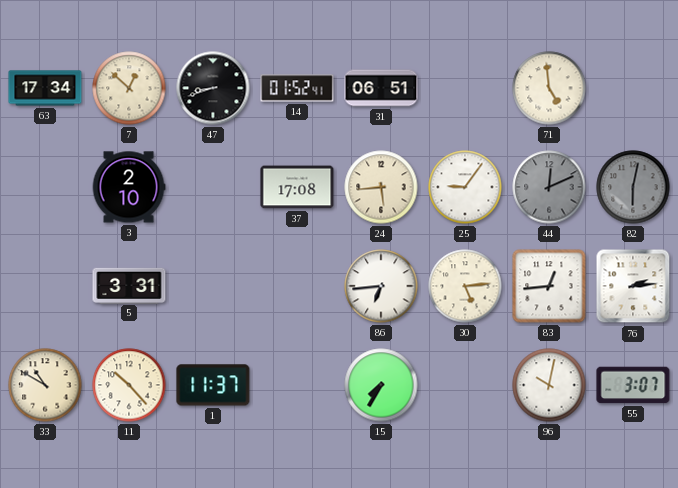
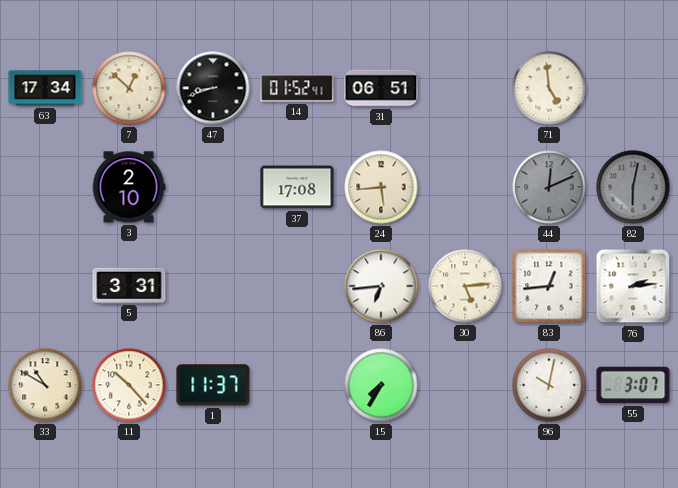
25: 9:06 -> none (465, 187)
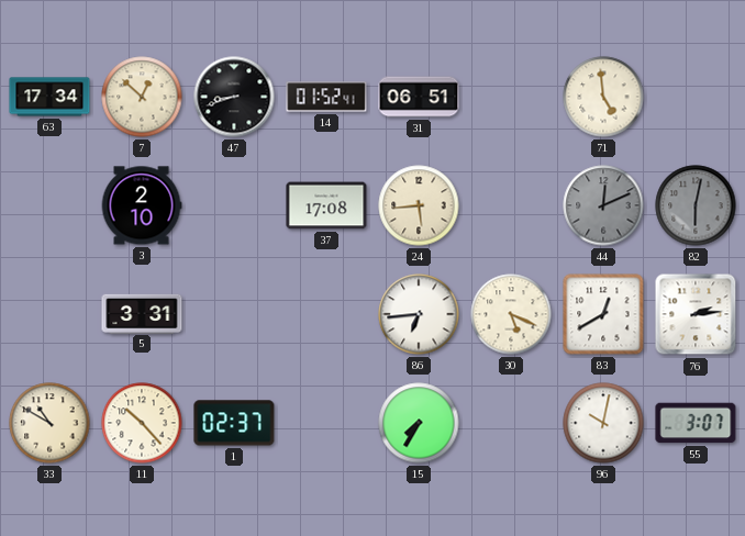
30: 5:14 -> 5:19 (511, 314)
83: 12:44 -> 12:40 (603, 314)
1: 11:37 -> 02:37 (234, 423)
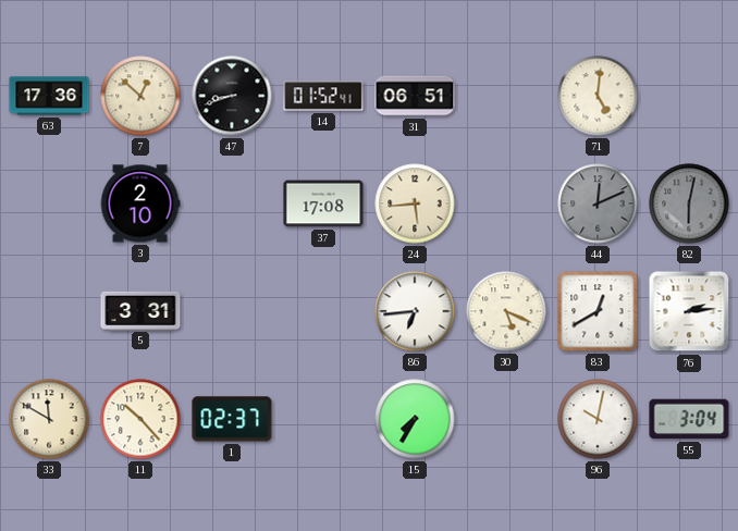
63: 17:34 -> 17:36 (49, 96)
71: 4:59 -> 5:01 (598, 96)
33: 10:50 -> 11:50 (49, 419)
55: 3:07 -> 3:04 (689, 419)
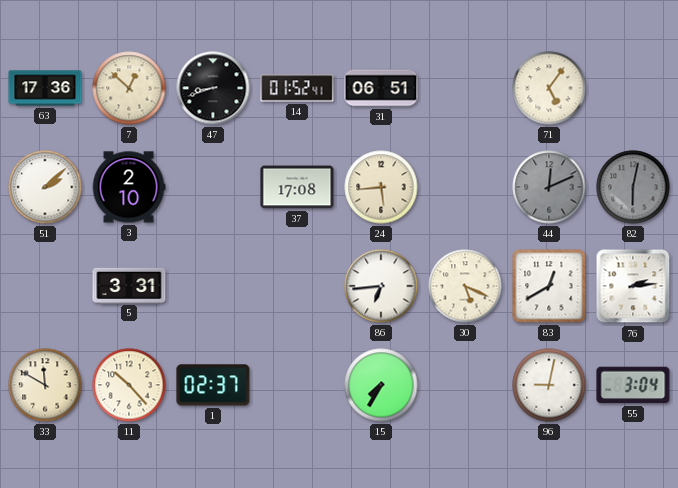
71: 5:01 -> 5:06 (549, 88)
51: none -> 2:08 (45, 187)
96: 10:02 -> 9:02 (549, 385)
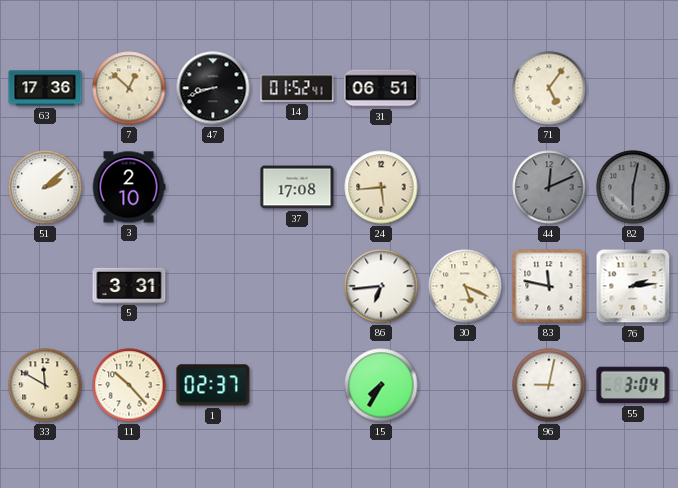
83: 12:40 -> 11:47 (549, 286)
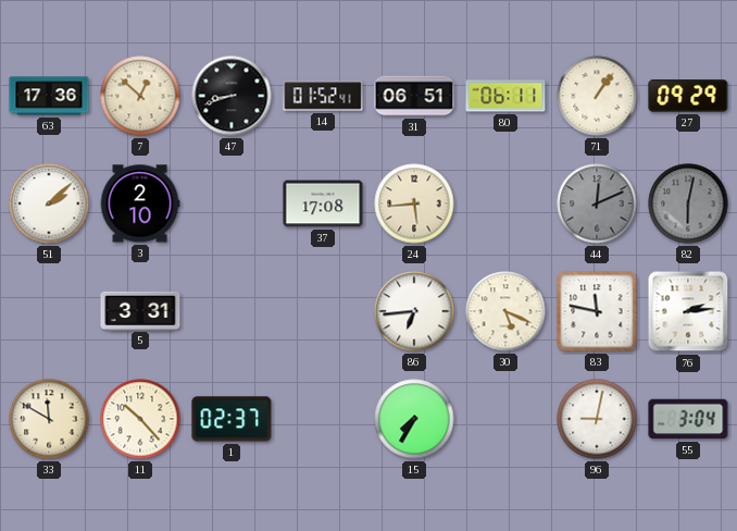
80: none -> 06:11 (505, 96)
71: 5:06 -> 1:06 (597, 96)
27: none -> 09:29 (688, 96)
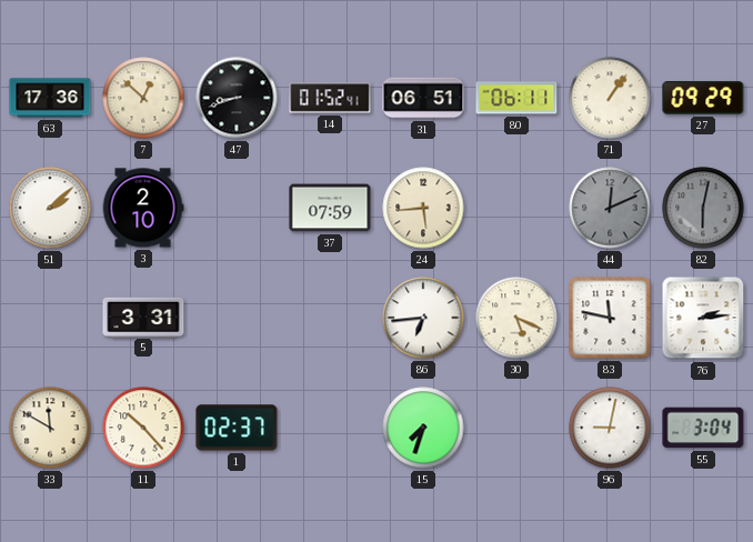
37: 17:08 -> 07:59 (330, 208)
15: 7:35 -> 7:33 (423, 428)
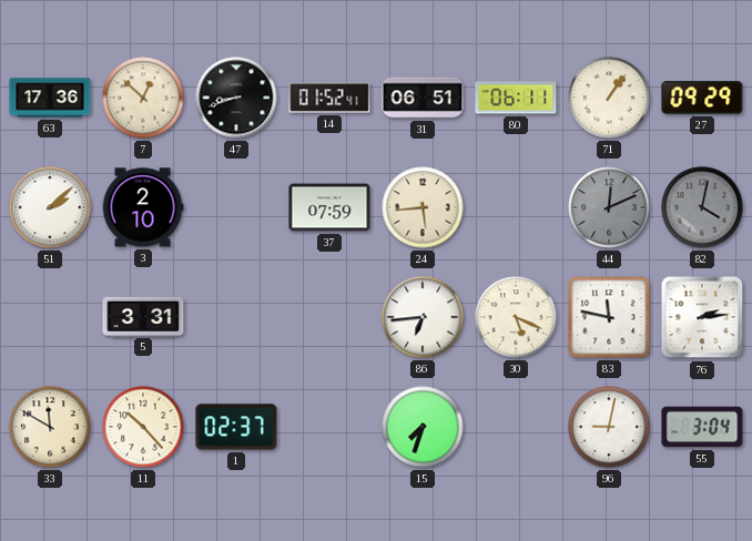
82: 6:02 -> 4:02 (702, 207)
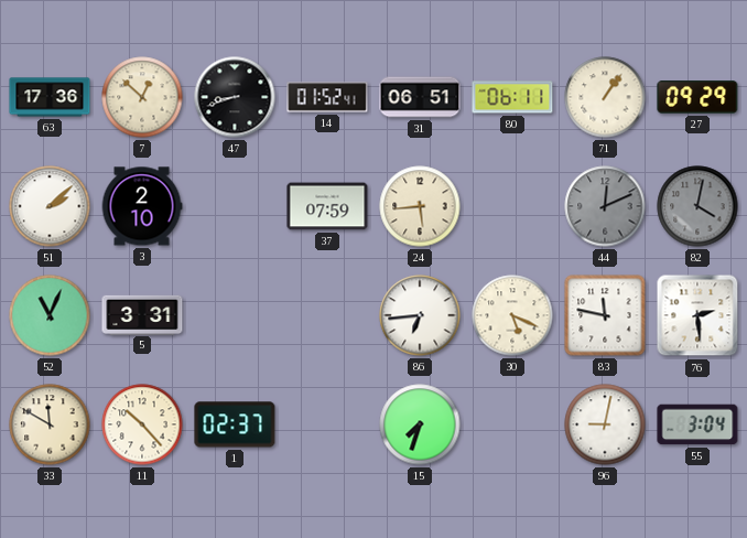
52: none -> 11:04 (50, 315)
76: 2:14 -> 2:29 (697, 315)
